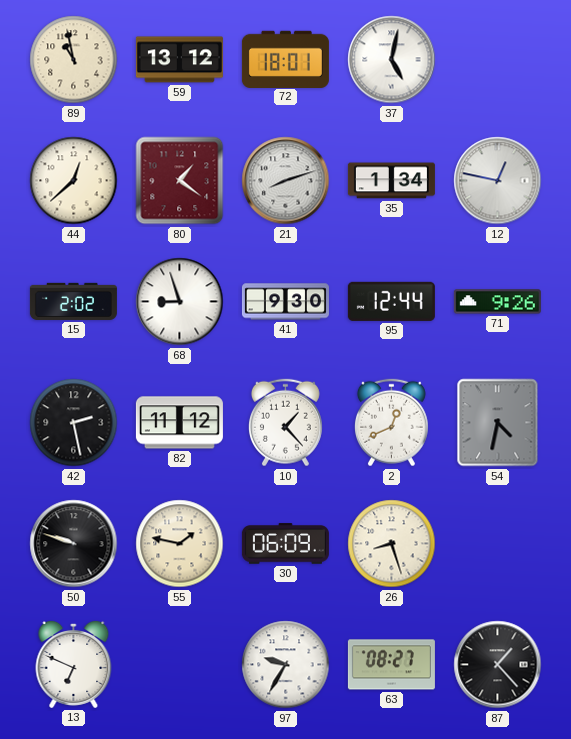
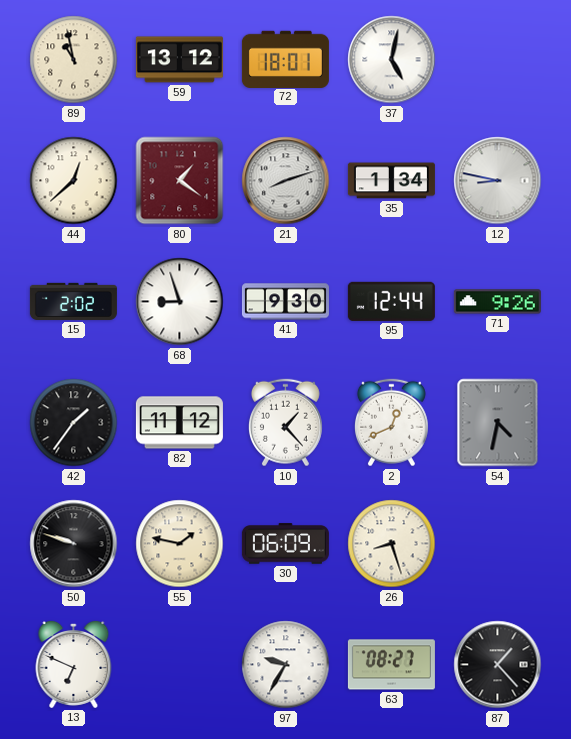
12: 12:47 -> 8:47 (498, 181)
42: 2:28 -> 1:36 (74, 423)
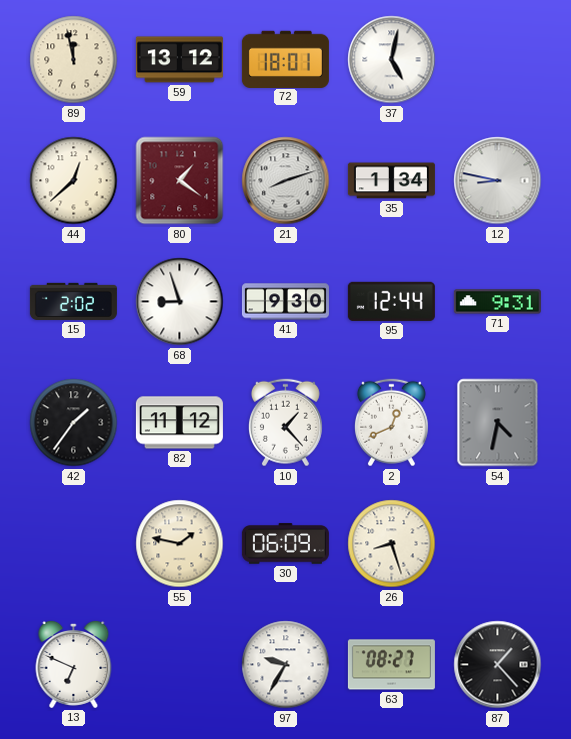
89: 10:58 -> 11:58 (74, 60)
71: 9:26 -> 9:31 (497, 302)
50: 9:48 -> none (74, 544)
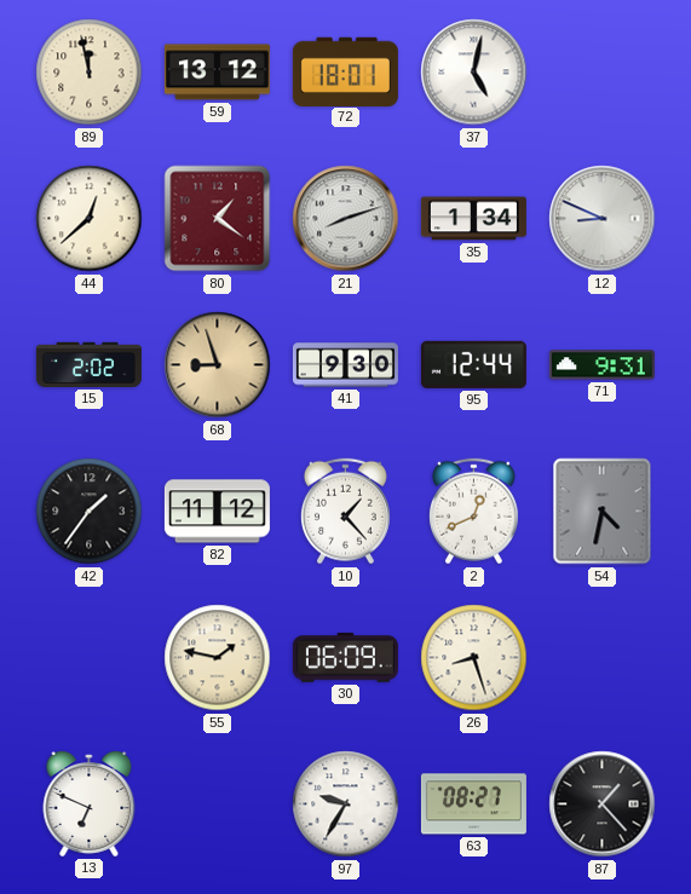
12: 8:47 -> 8:49 (603, 219)
68 dial: white -> champagne (218, 365)
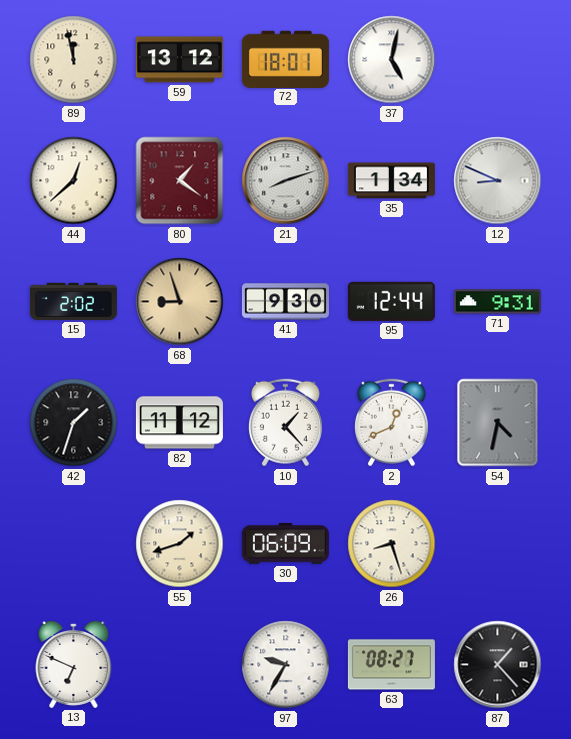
42: 1:36 -> 1:33 (74, 423)
55: 1:47 -> 1:42 (180, 544)
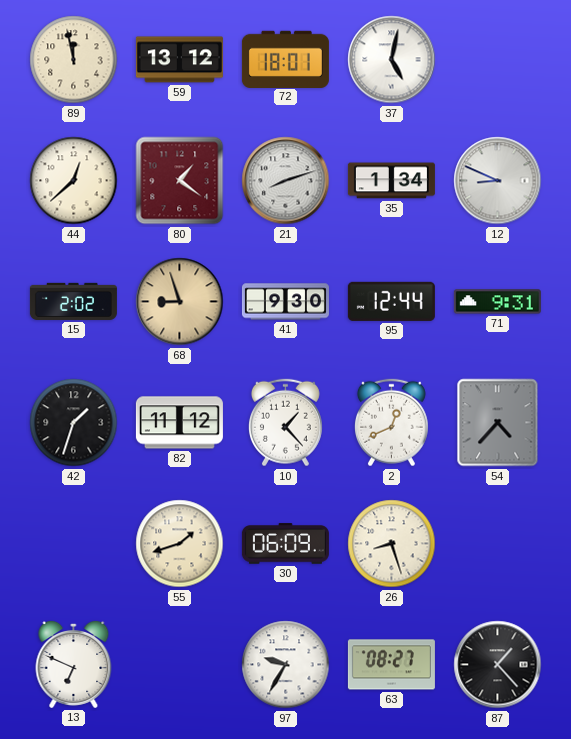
54: 4:32 -> 4:37 (498, 423)
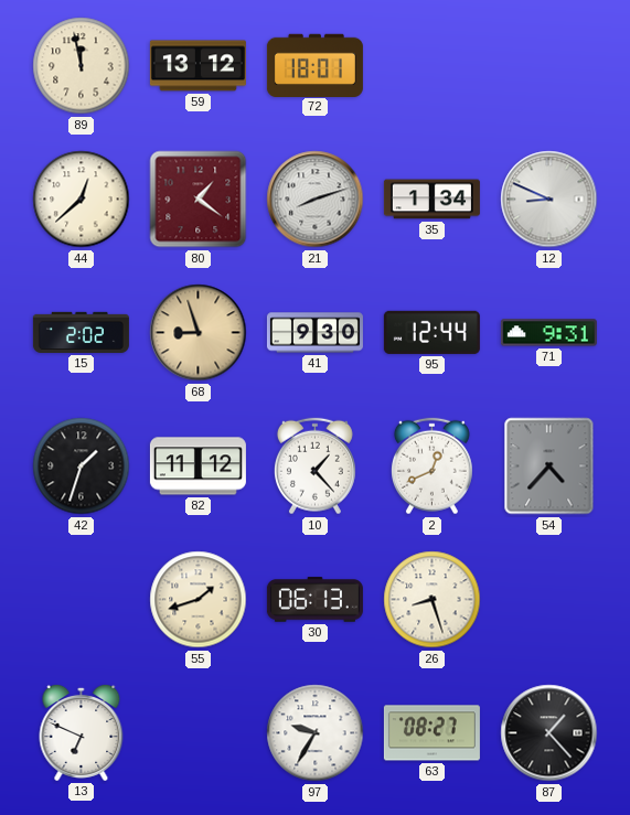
37: 5:02 -> none (392, 60)
30: 06:09 -> 06:13 (314, 600)
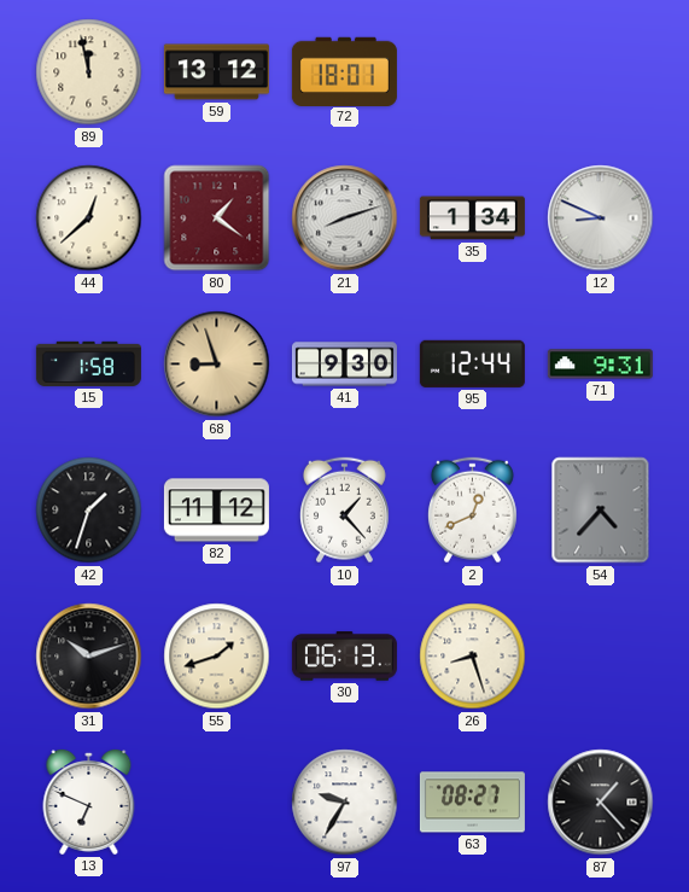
15: 2:02 -> 1:58 (88, 363)
31: none -> 10:12 (89, 657)
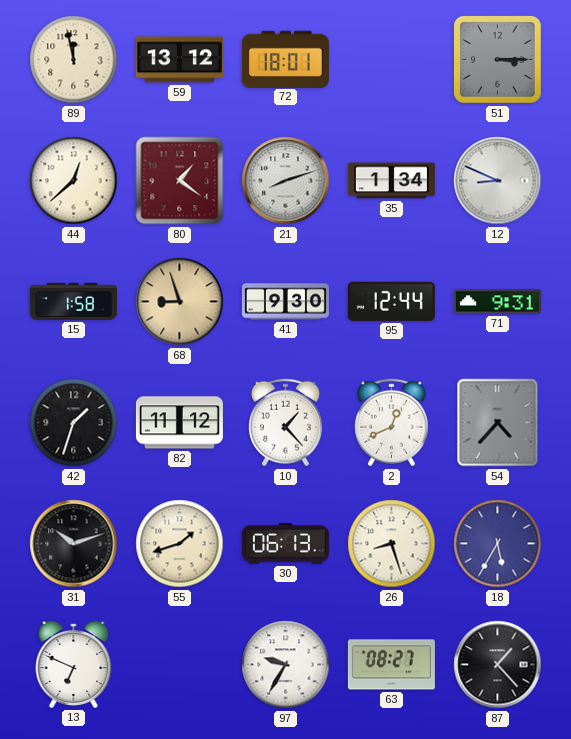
51: none -> 3:15 (497, 59)
18: none -> 5:35 (498, 544)
